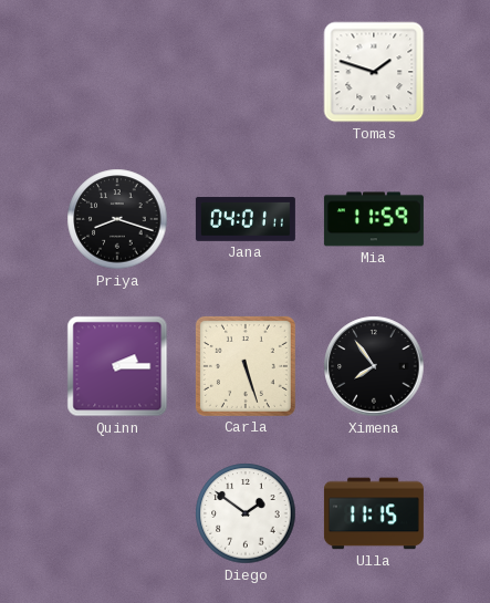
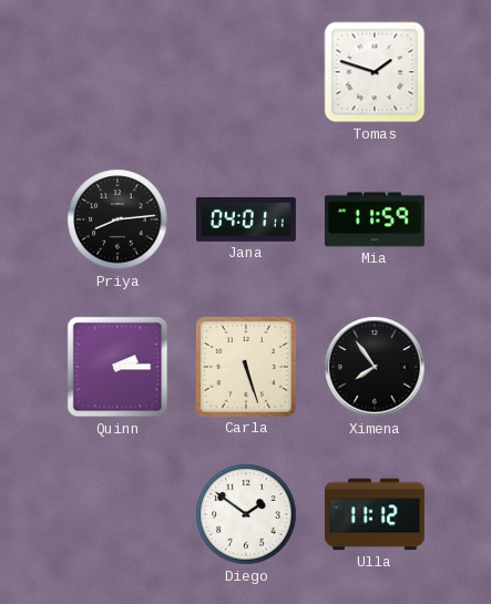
Priya: 8:18 -> 8:14 (117, 219)
Ulla: 11:15 -> 11:12 (375, 514)
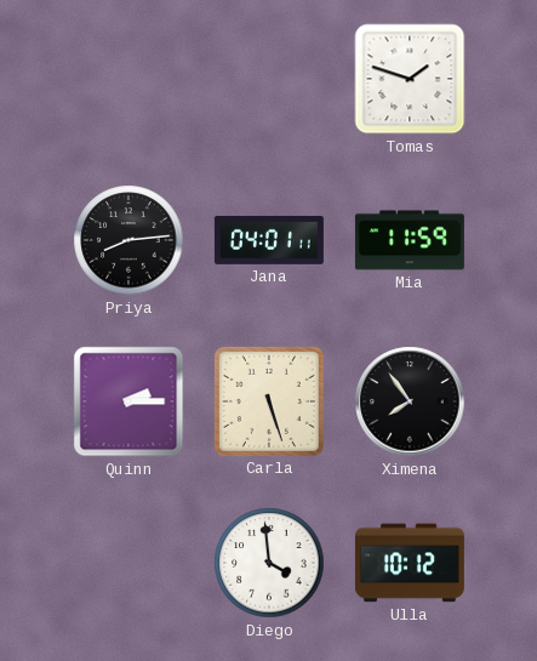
Diego: 1:51 -> 3:59 (269, 563)
Ulla: 11:12 -> 10:12 (410, 563)
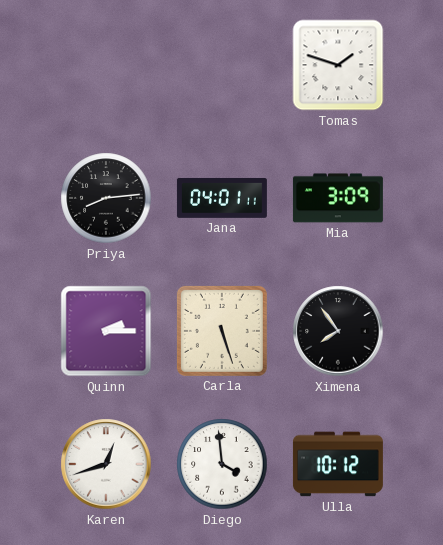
Mia: 11:59 -> 3:09 (338, 198)
Karen: none -> 12:42 (106, 464)
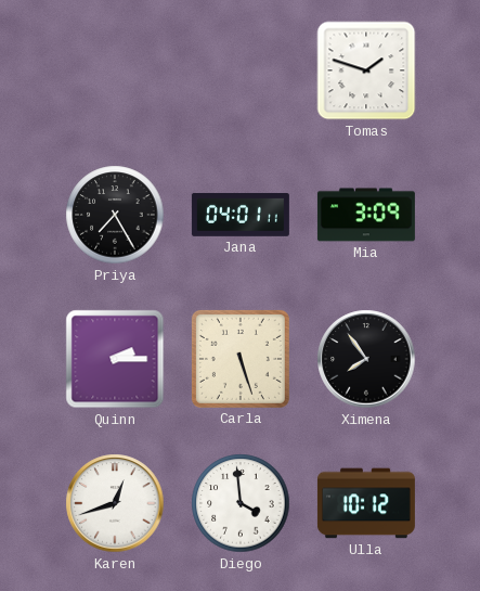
Priya: 8:14 -> 7:25 (115, 215)
